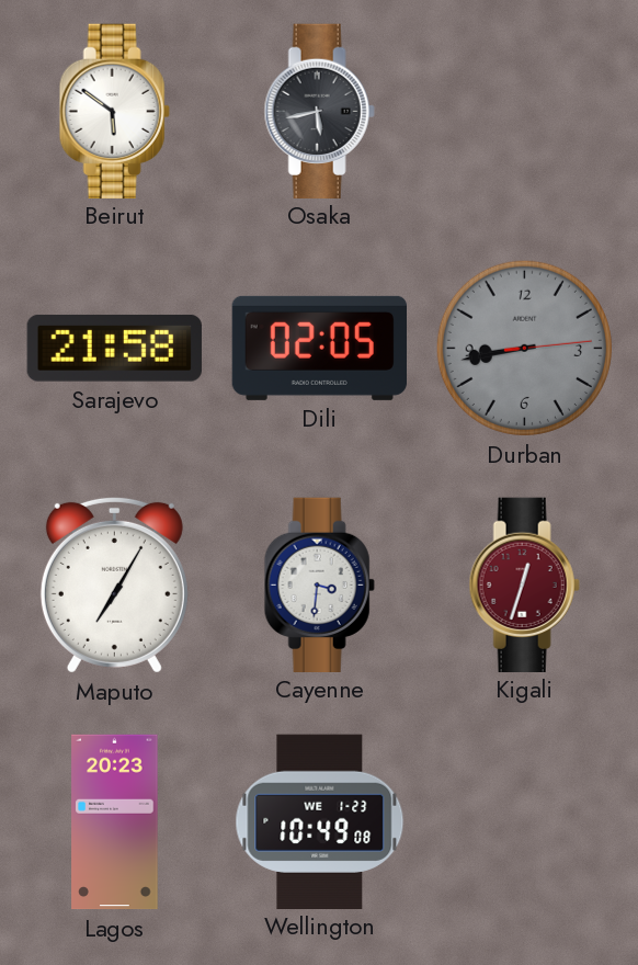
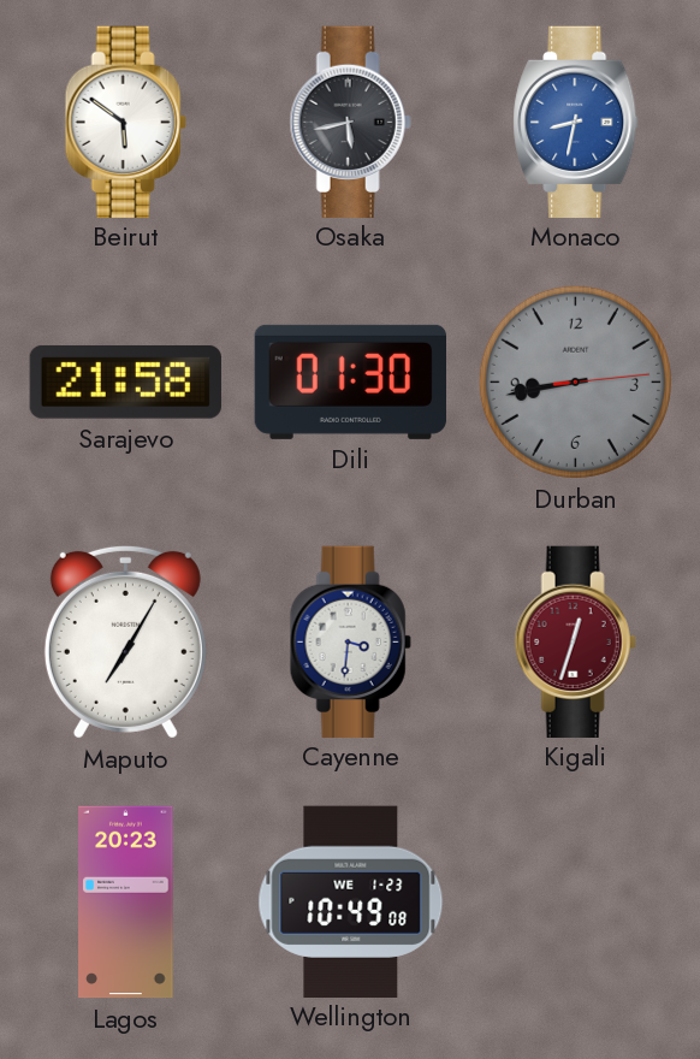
Monaco: none -> 8:32 (576, 122)
Dili: 02:05 -> 01:30 (350, 381)
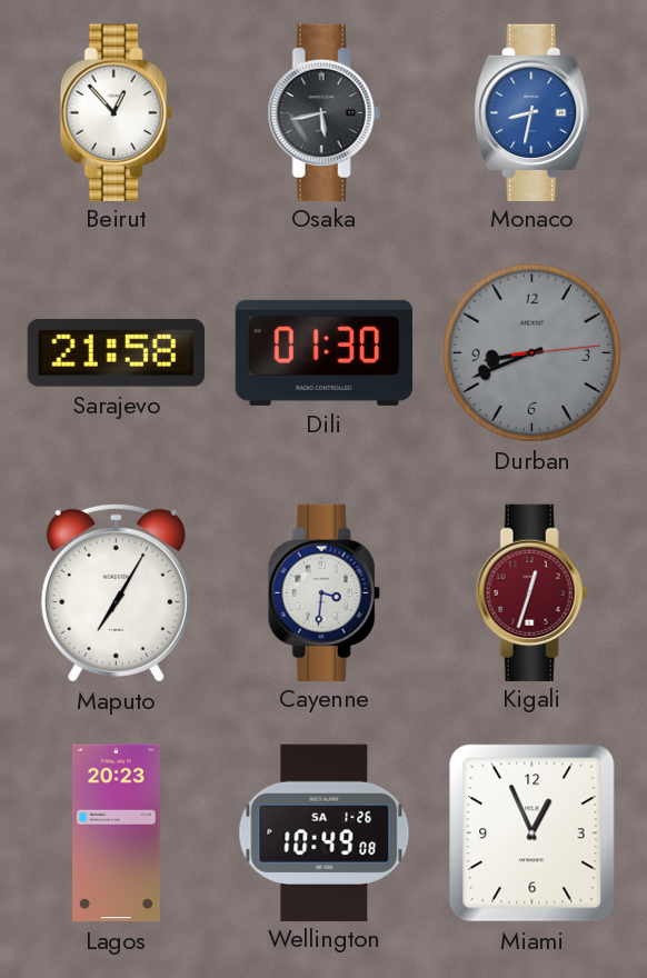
Beirut: 5:51 -> 12:53 (116, 112)
Durban: 8:43 -> 8:41 (531, 352)
Wellington date: WE 1-23 -> SA 1-26 (325, 832)
Miami: none -> 12:56 (532, 834)
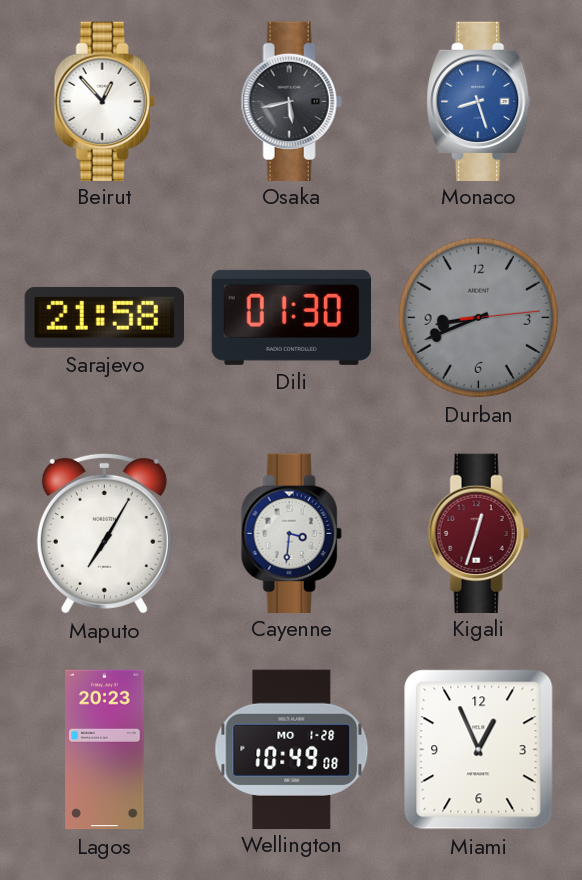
Monaco: 8:32 -> 8:27 (479, 101)
Wellington date: SA 1-26 -> MO 1-28 (292, 749)
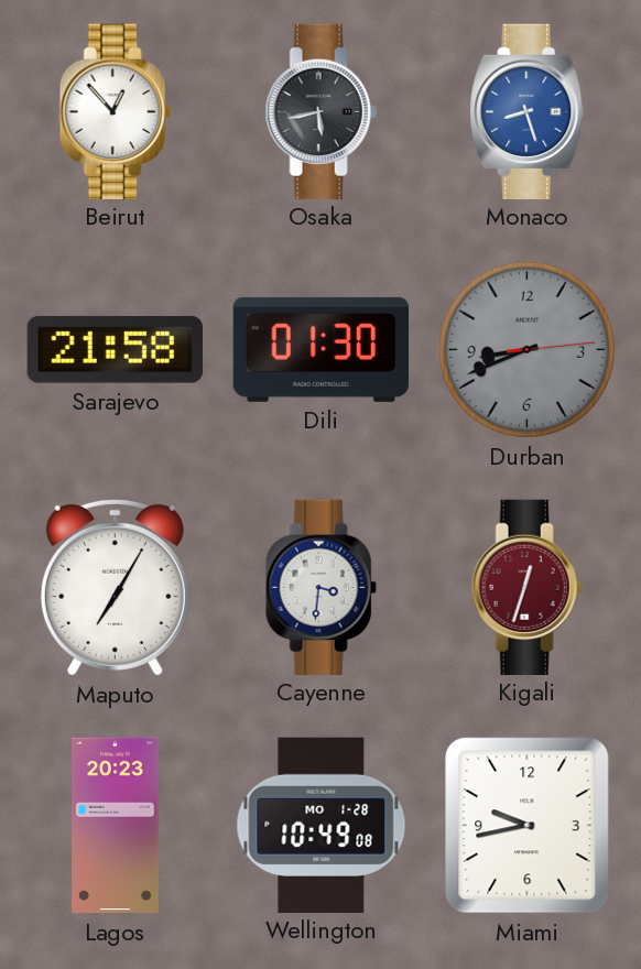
Miami: 12:56 -> 9:43 (528, 826)
